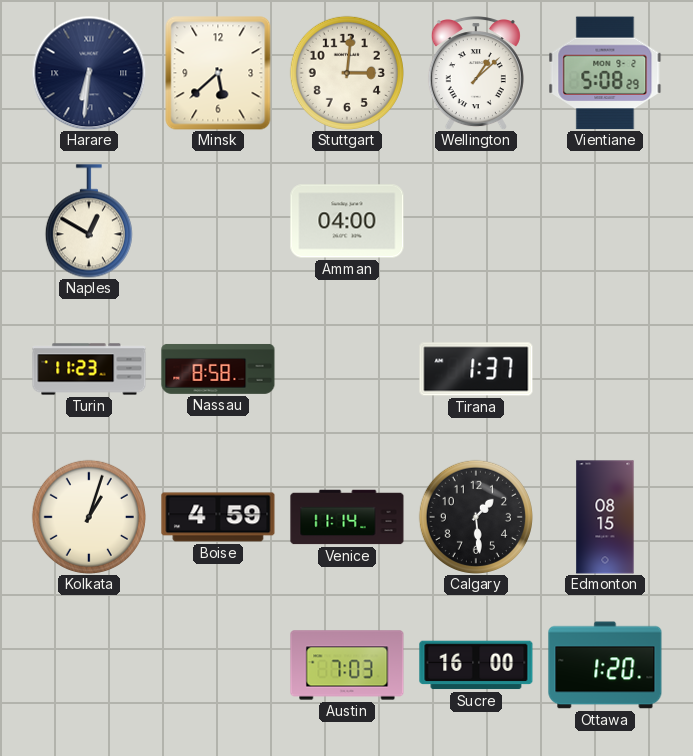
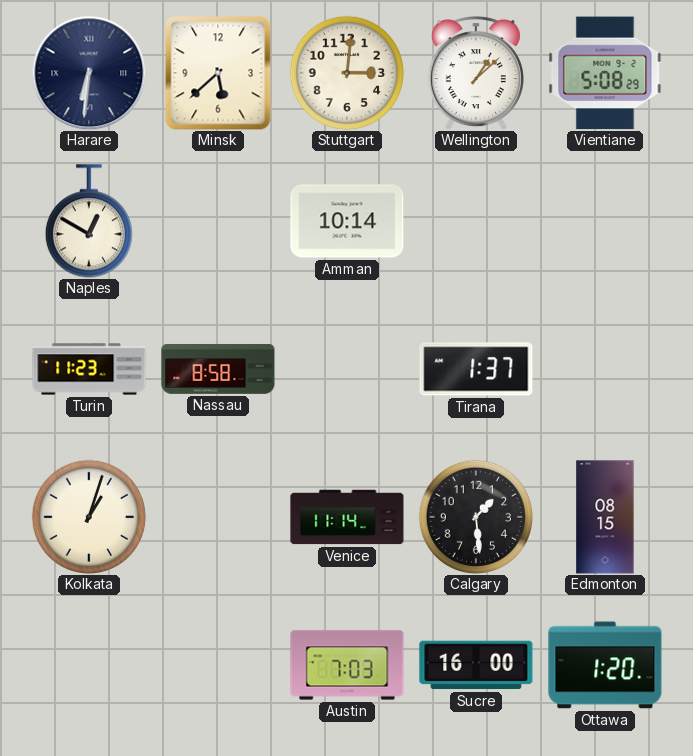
Amman: 04:00 -> 10:14 (347, 221)
Boise: 4:59 -> none (218, 517)
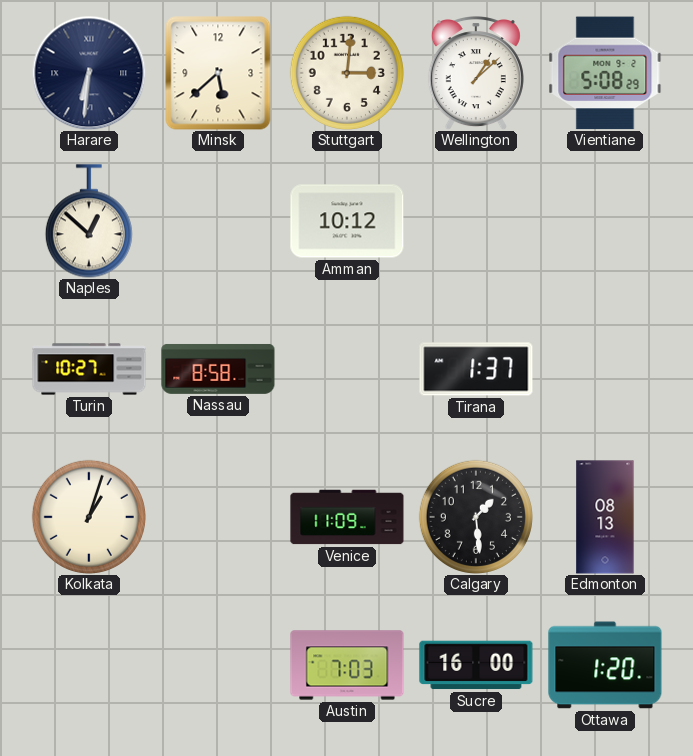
Naples: 12:50 -> 12:52 (89, 221)
Amman: 10:14 -> 10:12 (347, 221)
Turin: 11:23 -> 10:27 (89, 369)
Venice: 11:14 -> 11:09 (347, 517)
Edmonton: 08:15 -> 08:13 (605, 517)
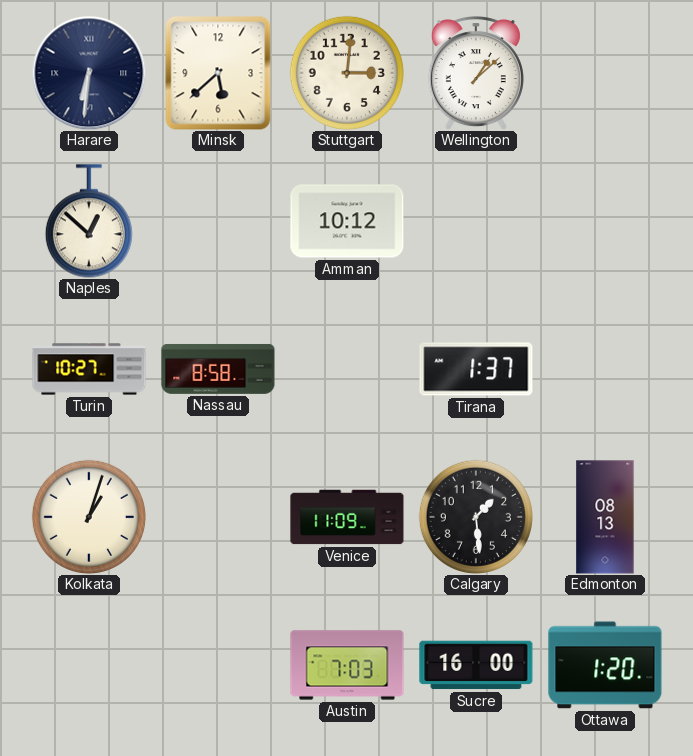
Vientiane: 5:08 -> none (605, 73)
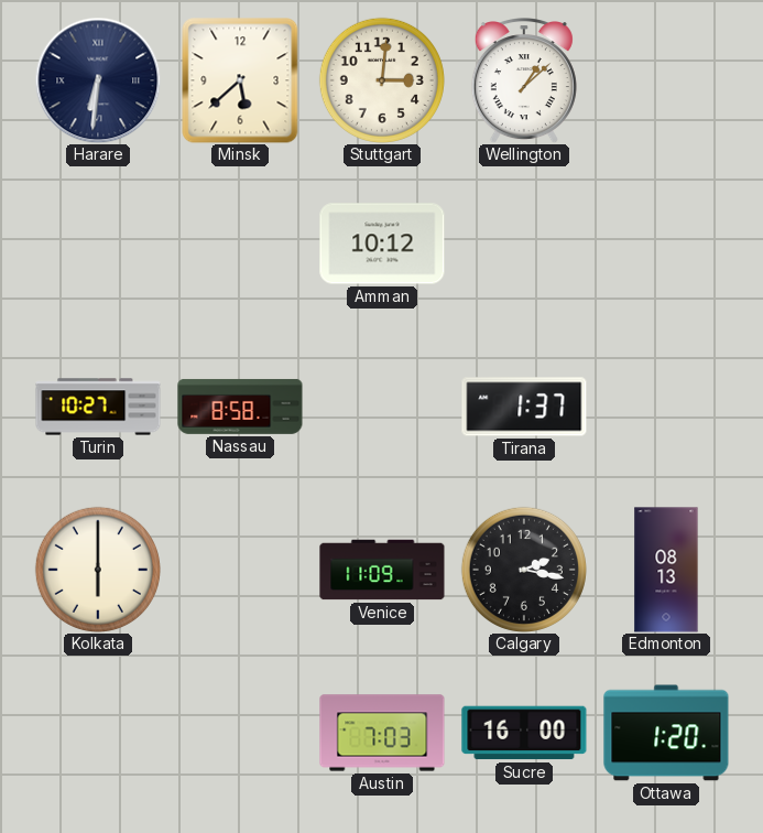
Naples: 12:52 -> none (89, 221)
Kolkata: 1:03 -> 6:00 (98, 570)
Calgary: 1:29 -> 2:17 (524, 570)
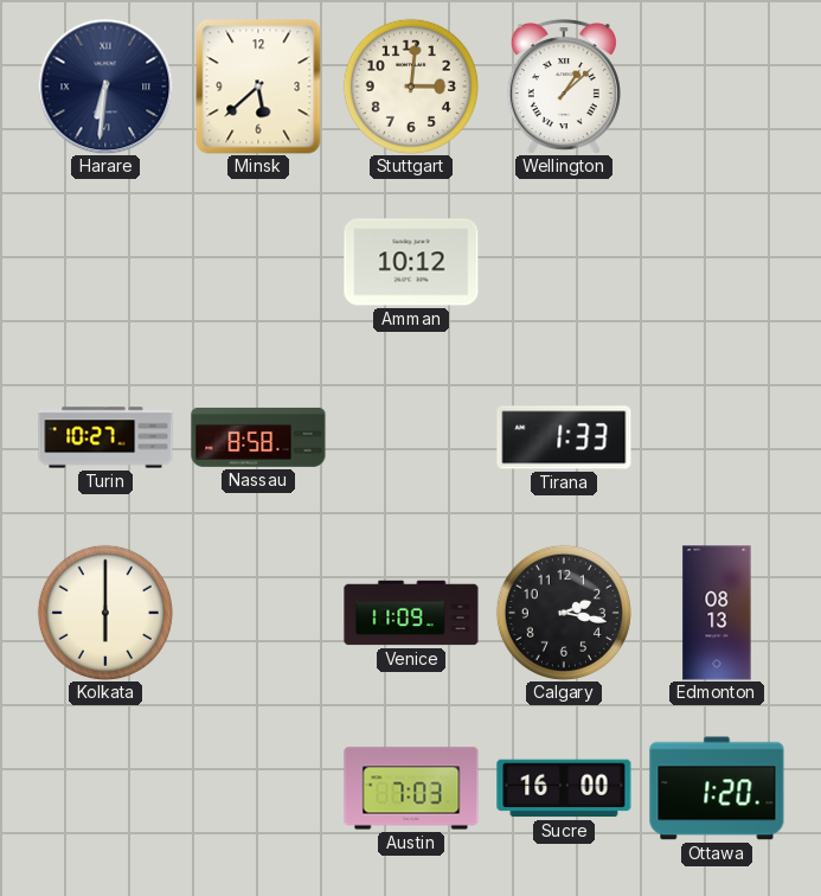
Tirana: 1:37 -> 1:33 (564, 437)
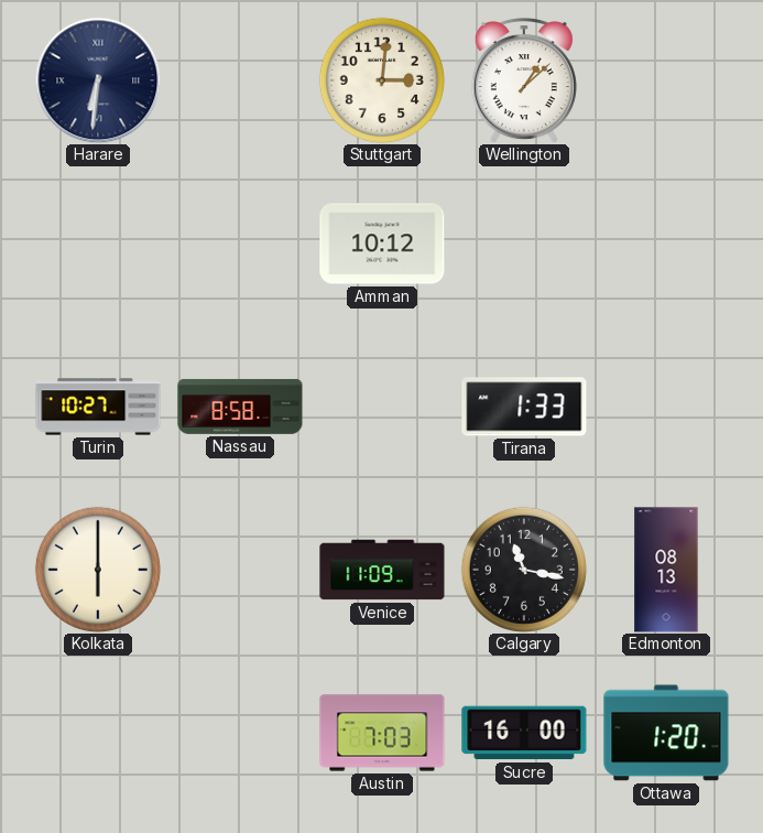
Minsk: 5:38 -> none (258, 87)
Calgary: 2:17 -> 11:17 (524, 570)
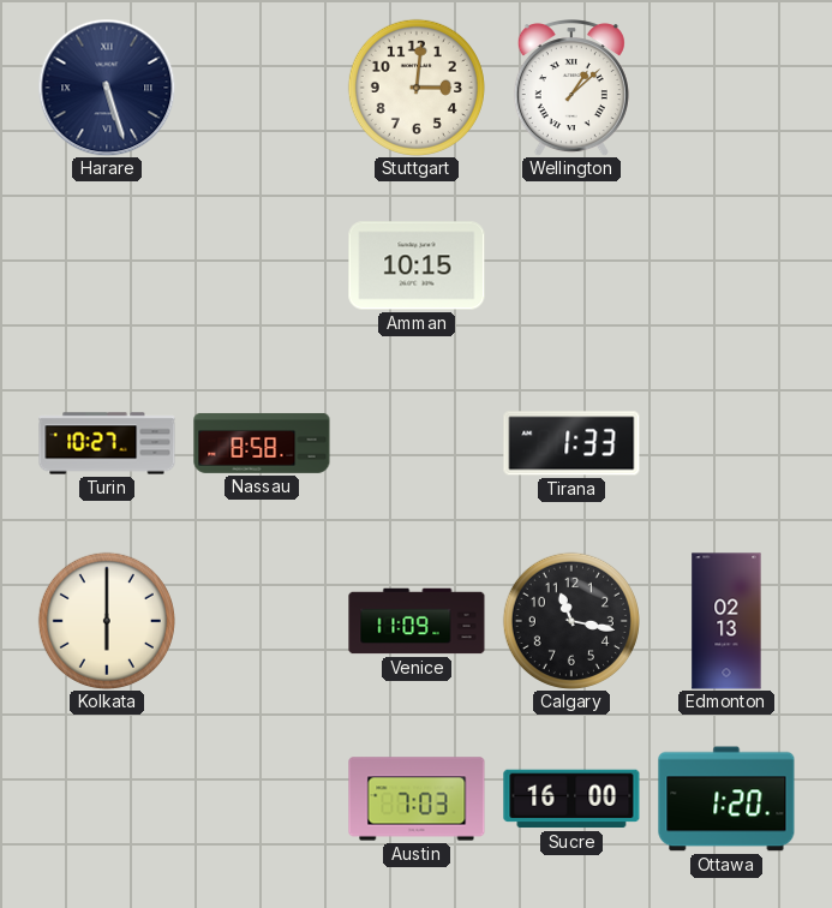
Harare: 6:31 -> 5:27 (107, 88)
Amman: 10:12 -> 10:15 (417, 265)
Edmonton: 08:13 -> 02:13 (726, 621)
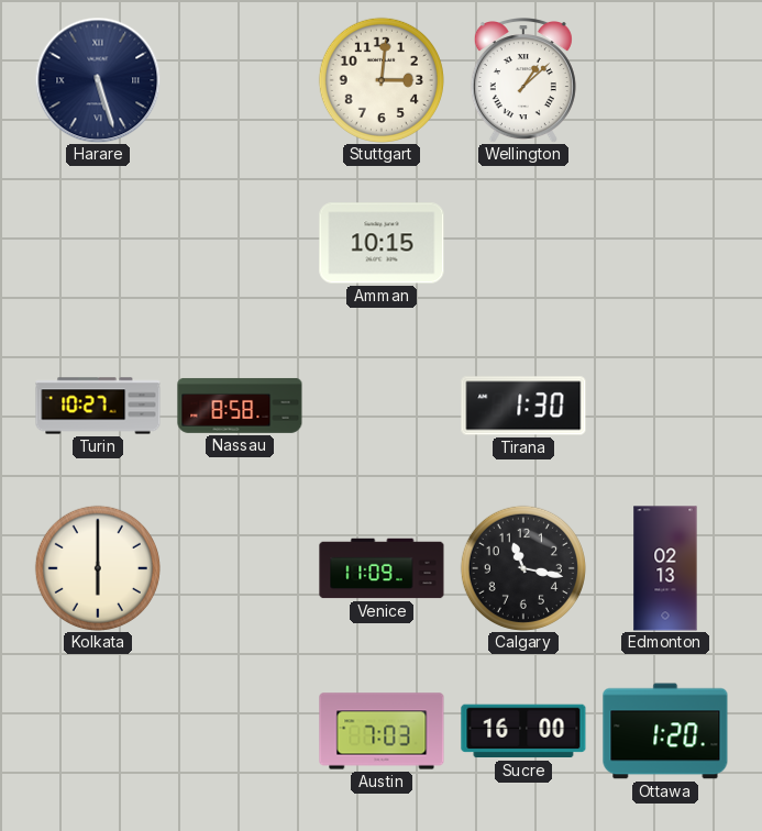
Tirana: 1:33 -> 1:30 (523, 406)
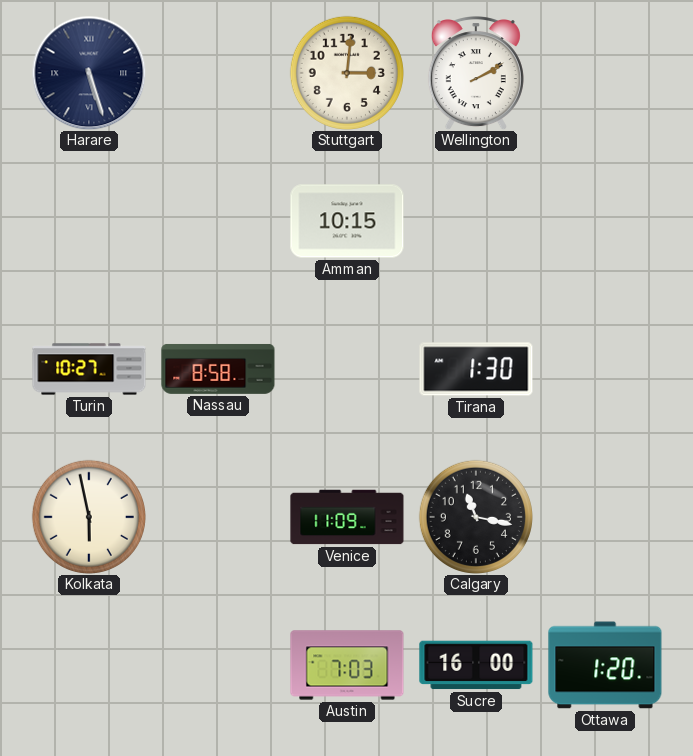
Wellington: 1:08 -> 2:10 (476, 73)
Kolkata: 6:00 -> 5:58 (89, 517)
Edmonton: 02:13 -> none (665, 568)
